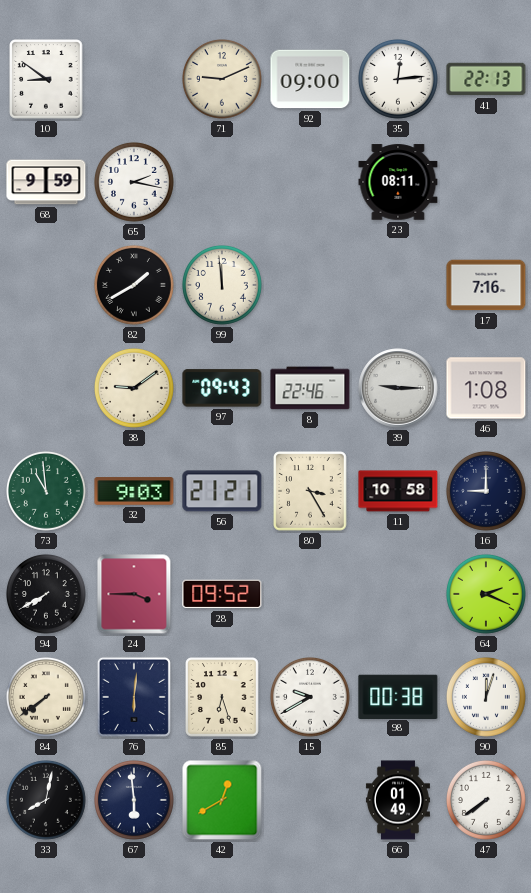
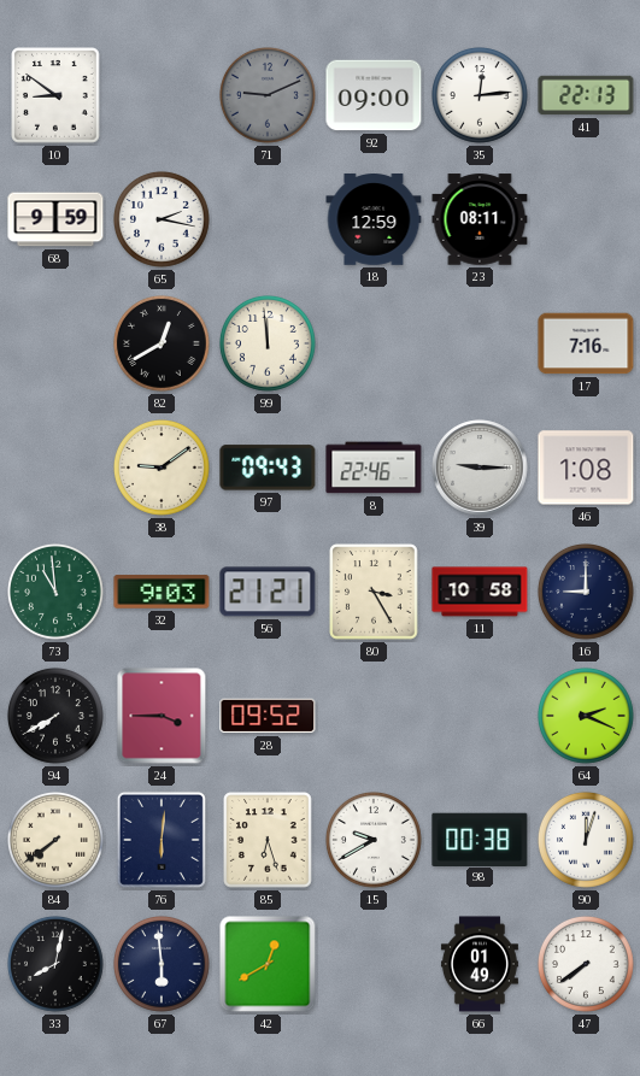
71 dial: cream -> grey (269, 96)
18: none -> 12:59 (374, 221)
82: 1:40 -> 12:40 (163, 345)
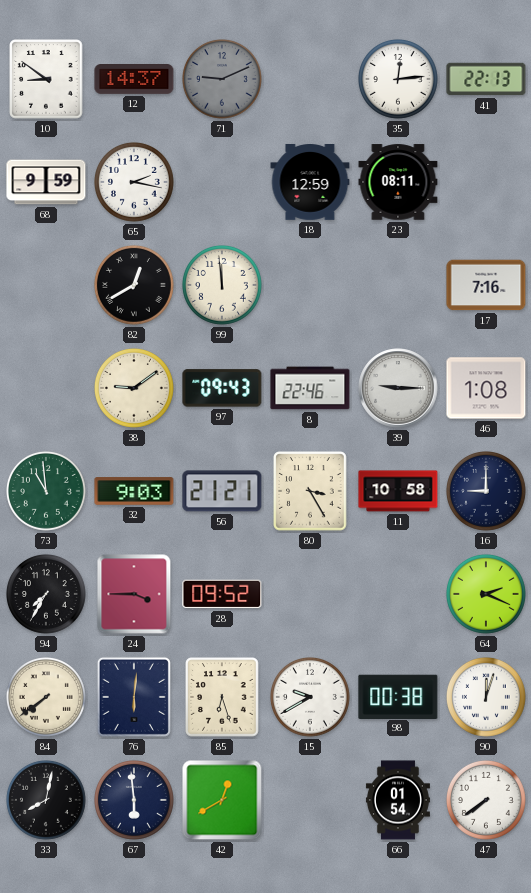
12: none -> 14:37 (134, 80)
92: 09:00 -> none (374, 95)
94: 7:40 -> 7:35 (47, 595)
66: 01:49 -> 01:54 (398, 800)
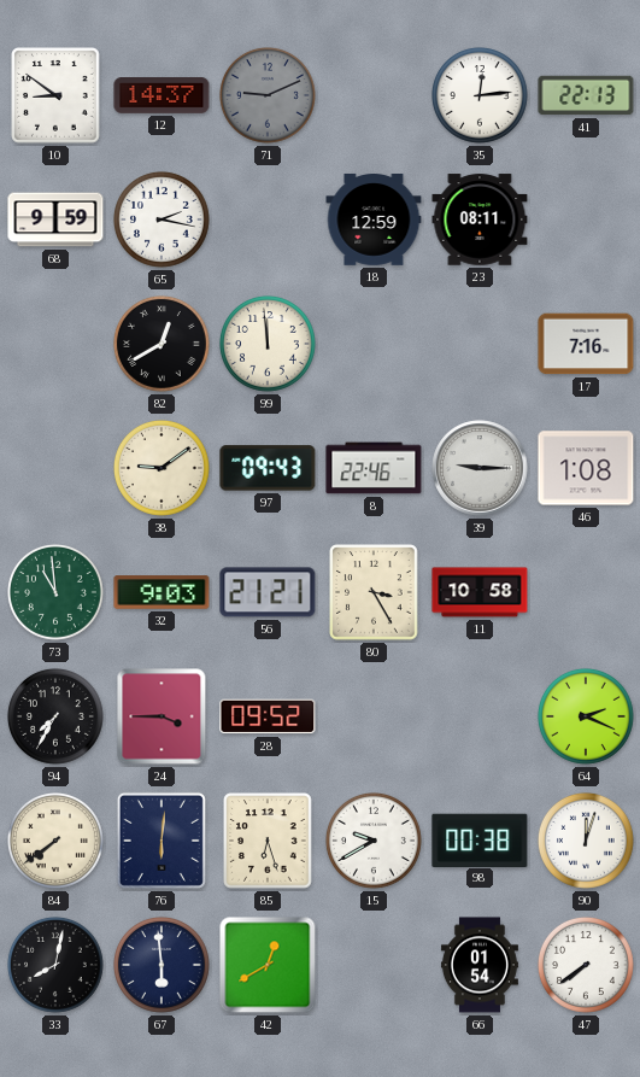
16: 9:00 -> none (487, 492)
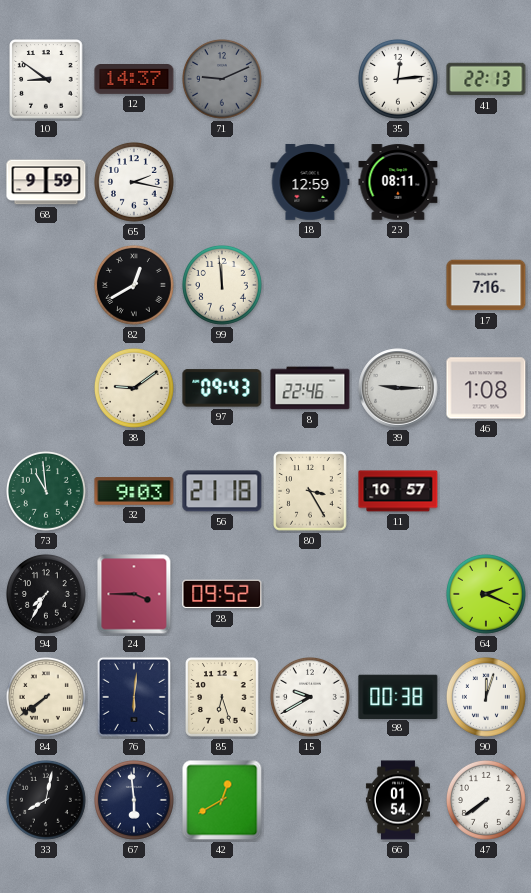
56: 21:21 -> 21:18 (222, 491)
11: 10:58 -> 10:57 (398, 491)
